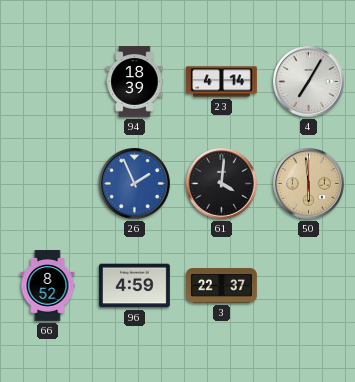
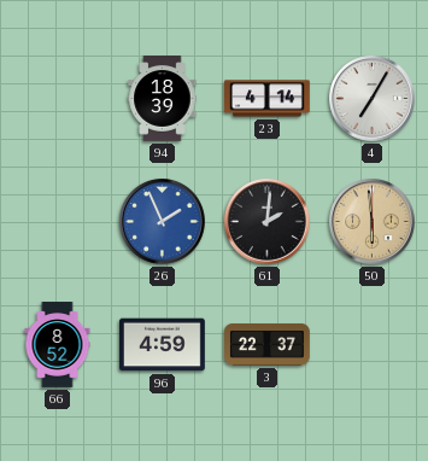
61: 4:01 -> 2:01 (268, 222)
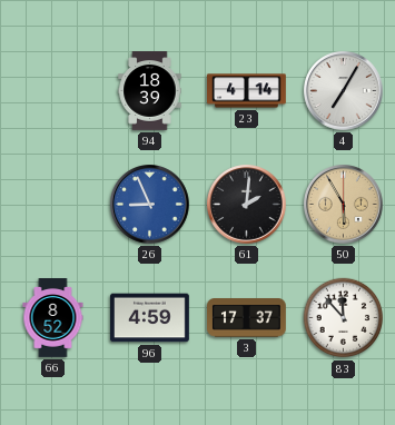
26: 1:56 -> 8:56 (150, 205)
50: 5:59 -> 5:55 (344, 205)
3: 22:37 -> 17:37 (247, 318)
83: none -> 11:53 (344, 318)
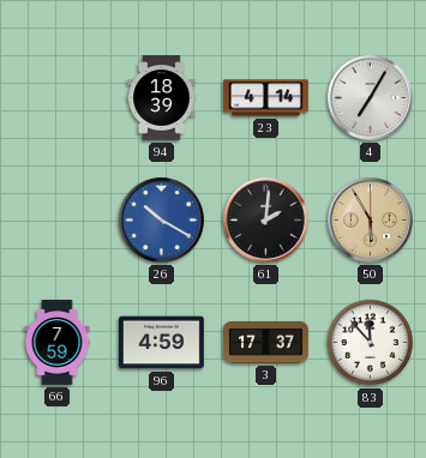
26: 8:56 -> 10:20 (162, 221)
66: 8:52 -> 7:59 (58, 343)
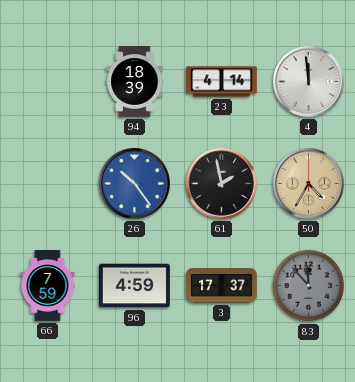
4: 7:05 -> 11:59 (309, 82)
26: 10:20 -> 10:24 (135, 184)
61: 2:01 -> 1:58 (222, 184)
50: 5:55 -> 4:35 (309, 184)
83 dial: white -> grey (309, 286)
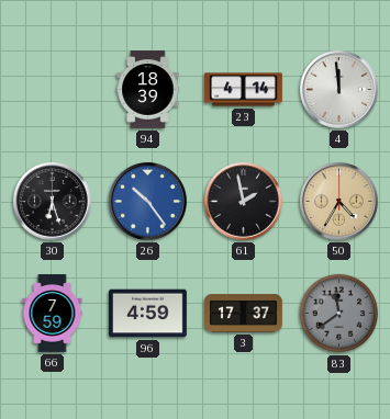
30: none -> 6:27 (53, 202)
83: 11:53 -> 11:39 (339, 314)
